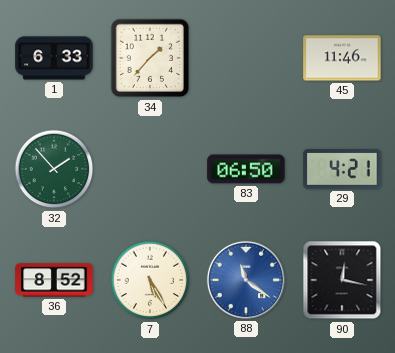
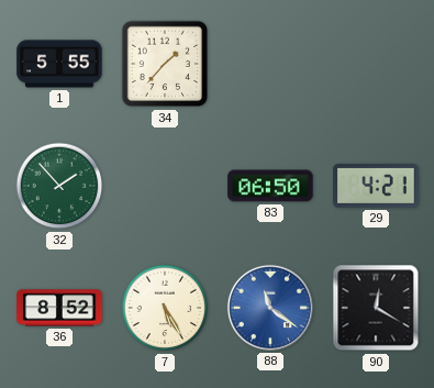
1: 6:33 -> 5:55 (59, 64)
45: 11:46 -> none (342, 58)
90: 12:17 -> 12:20 (376, 308)
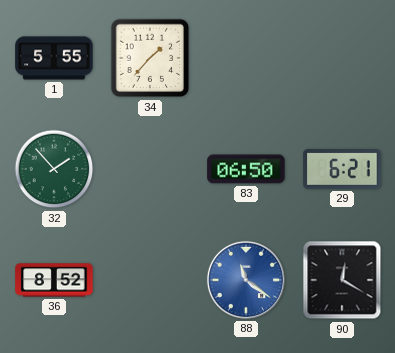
29: 4:21 -> 6:21 (342, 169)
7: 5:25 -> none (165, 308)
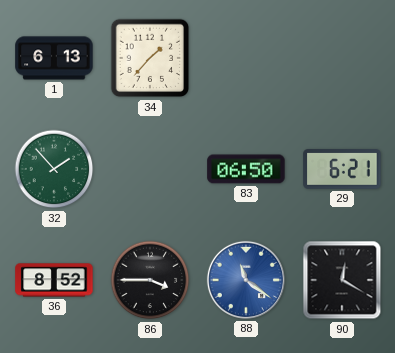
1: 5:55 -> 6:13 (54, 58)
86: none -> 3:45 (150, 280)
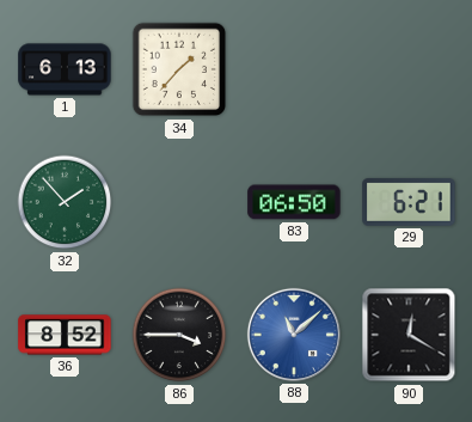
88: 11:21 -> 11:08 (294, 335)
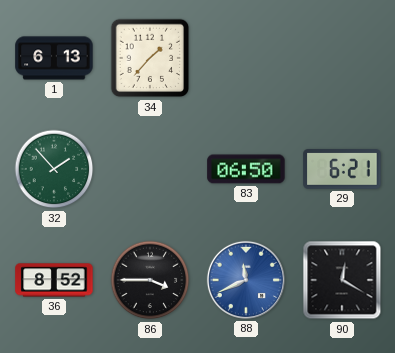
88: 11:08 -> 11:41 (246, 280)
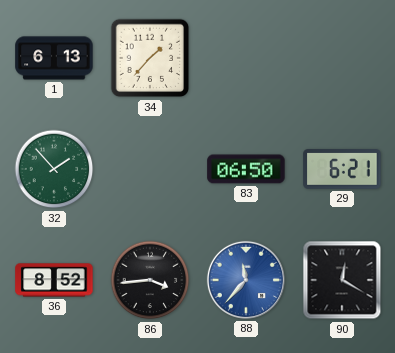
86: 3:45 -> 3:44 (150, 280)
88: 11:41 -> 11:37 (246, 280)
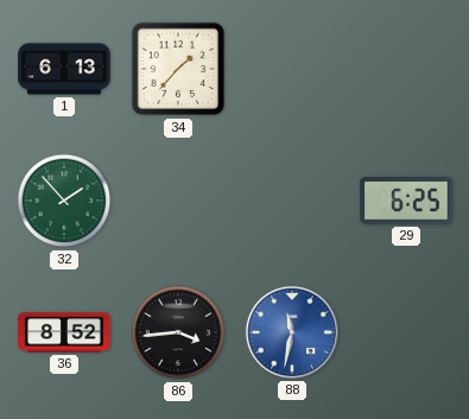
83: 06:50 -> none (246, 169)
29: 6:21 -> 6:25 (406, 201)
88: 11:37 -> 11:32 (292, 332)
90: 12:20 -> none (342, 280)
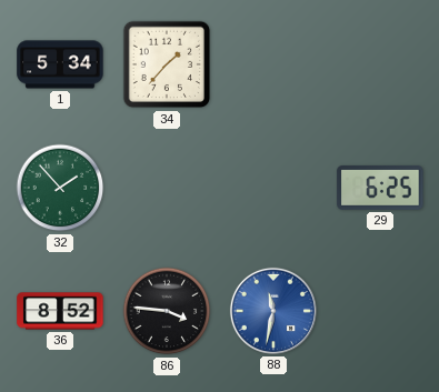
1: 6:13 -> 5:34 (60, 64)
86: 3:44 -> 3:46 (167, 311)
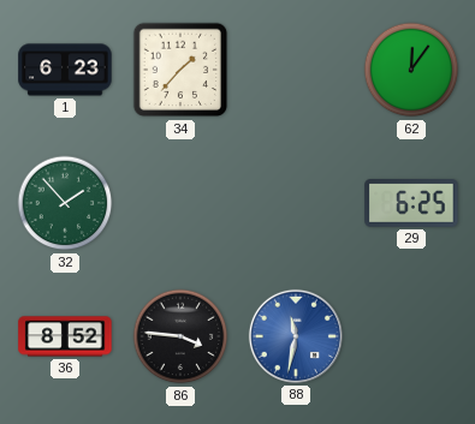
1: 5:34 -> 6:23 (65, 70)
62: none -> 12:06 (411, 70)
